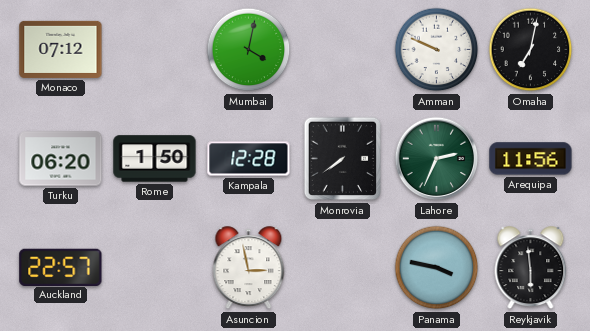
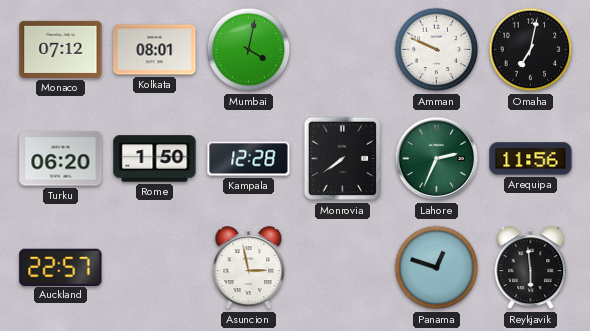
Kolkata: none -> 08:01 (155, 50)
Panama: 3:47 -> 12:48 (437, 268)
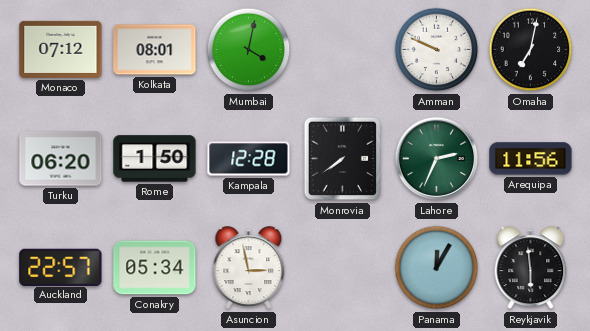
Conakry: none -> 05:34 (155, 268)
Panama: 12:48 -> 12:05 (437, 268)
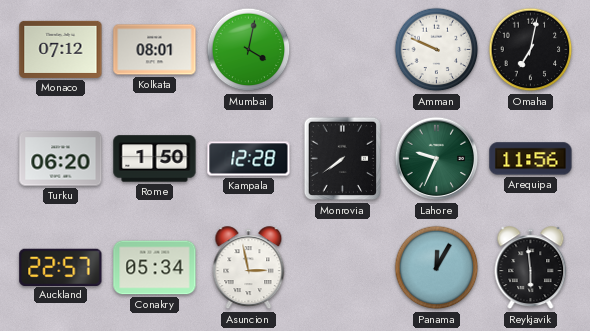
Lahore: 2:34 -> 9:34 (437, 159)
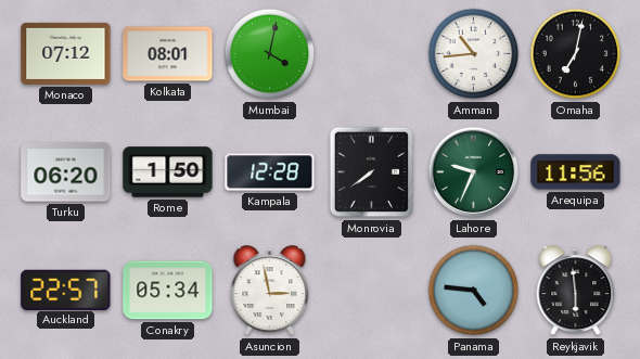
Amman: 9:49 -> 10:44 (474, 54)
Panama: 12:05 -> 4:46 (474, 291)
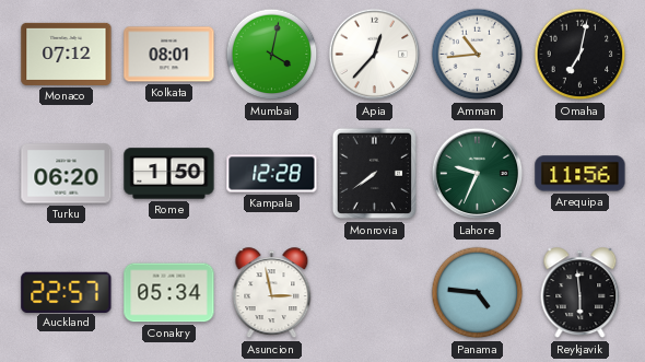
Apia: none -> 12:37 (375, 55)
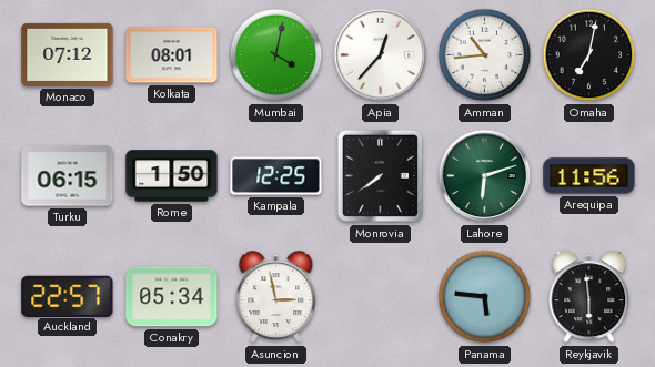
Turku: 06:20 -> 06:15 (68, 176)
Kampala: 12:28 -> 12:25 (276, 176)
Lahore: 9:34 -> 6:12 (485, 176)
Panama: 4:46 -> 5:46 (485, 297)
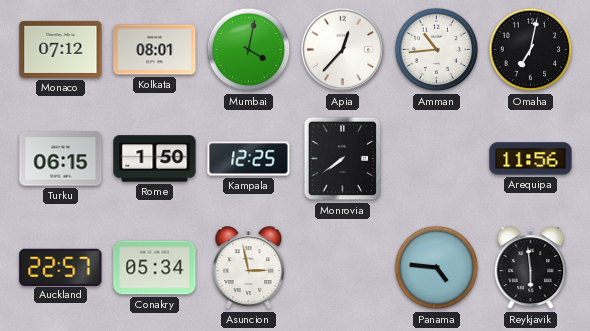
Lahore: 6:12 -> none (485, 176)
Panama: 5:46 -> 4:46 (437, 268)
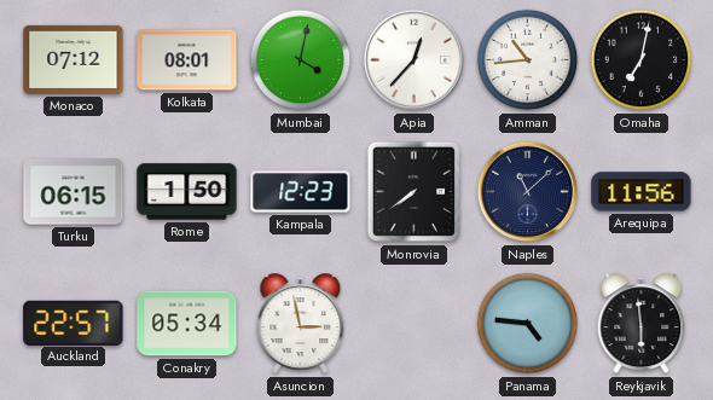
Kampala: 12:25 -> 12:23 (301, 192)
Naples: none -> 11:08 (528, 192)
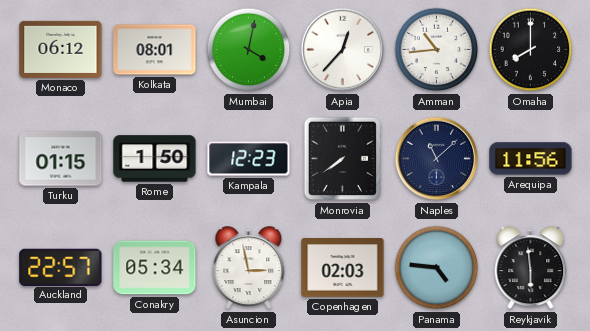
Monaco: 07:12 -> 06:12 (61, 49)
Omaha: 7:02 -> 8:00 (531, 50)
Turku: 06:15 -> 01:15 (61, 159)
Copenhagen: none -> 02:03 (343, 268)
